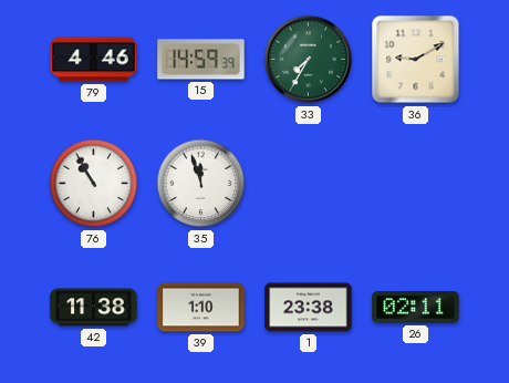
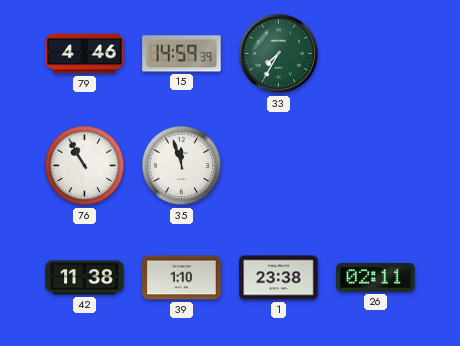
36: 9:10 -> none (416, 60)
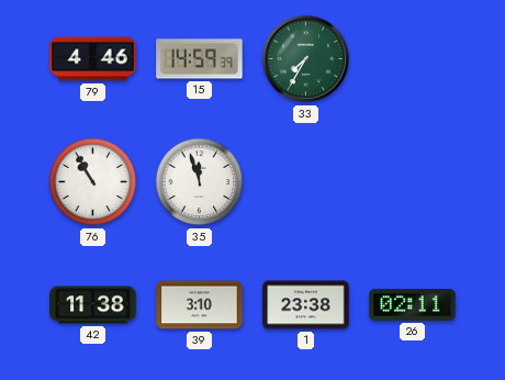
39: 1:10 -> 3:10 (200, 305)
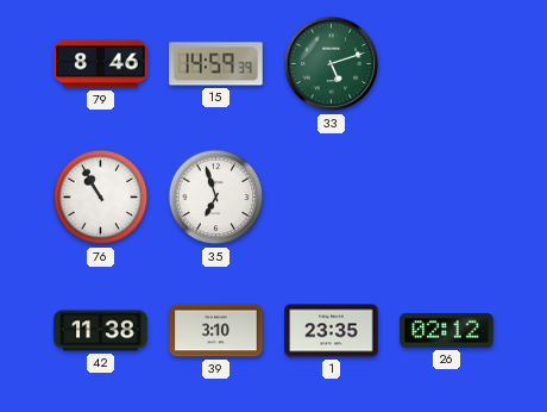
79: 4:46 -> 8:46 (101, 64)
33: 7:35 -> 5:12 (332, 64)
35: 11:57 -> 6:57 (216, 198)
1: 23:38 -> 23:35 (332, 331)
26: 02:11 -> 02:12 (447, 331)
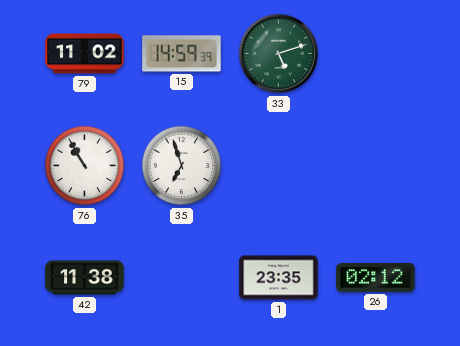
79: 8:46 -> 11:02 (85, 54)
39: 3:10 -> none (216, 331)
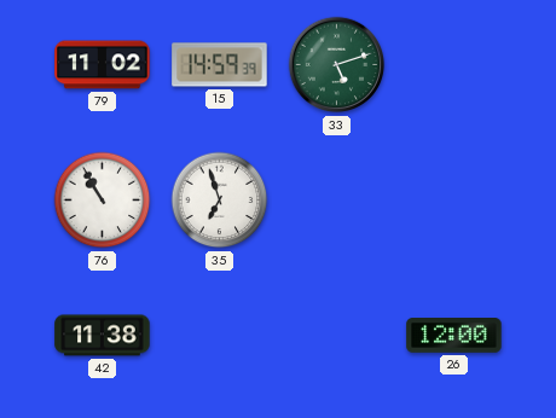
1: 23:35 -> none (279, 278)
26: 02:12 -> 12:00 (454, 336)
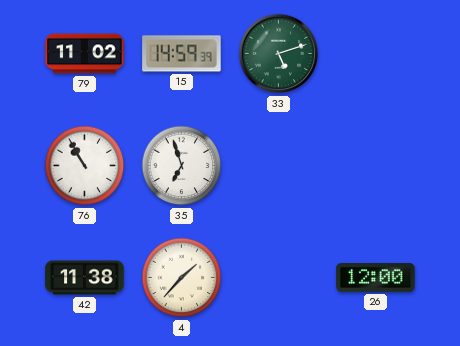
4: none -> 1:37 (182, 278)
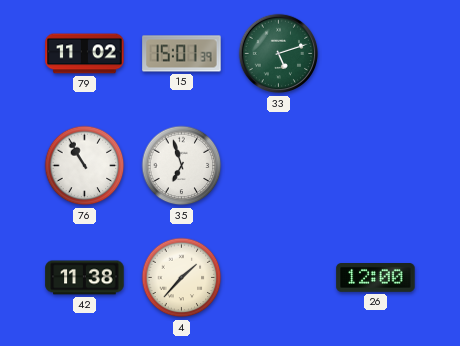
15: 14:59 -> 15:01 (182, 54)
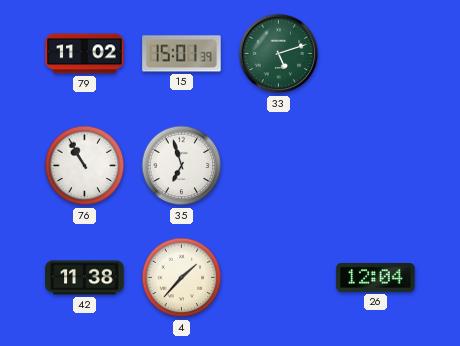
26: 12:00 -> 12:04 (376, 278)
